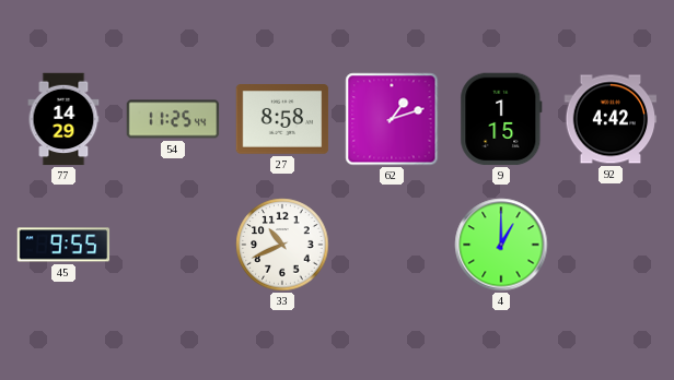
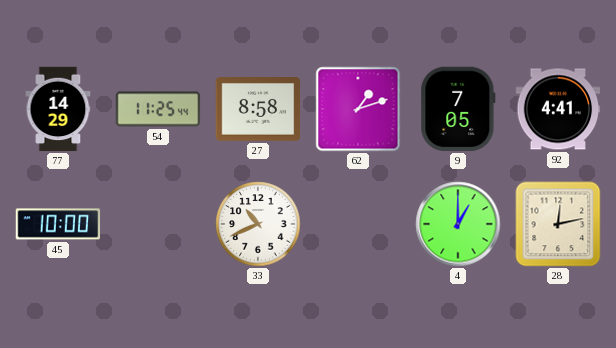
9: 1:15 -> 7:05 (458, 109)
92: 4:42 -> 4:41 (558, 109)
45: 9:55 -> 10:00 (58, 224)
28: none -> 12:13 (558, 224)
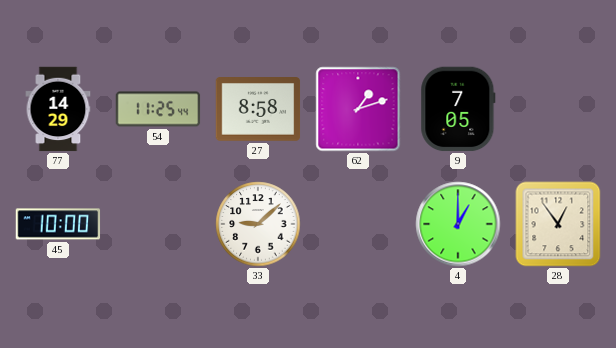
92: 4:41 -> none (558, 109)
33: 10:41 -> 9:08 (258, 224)
28: 12:13 -> 12:54 (558, 224)
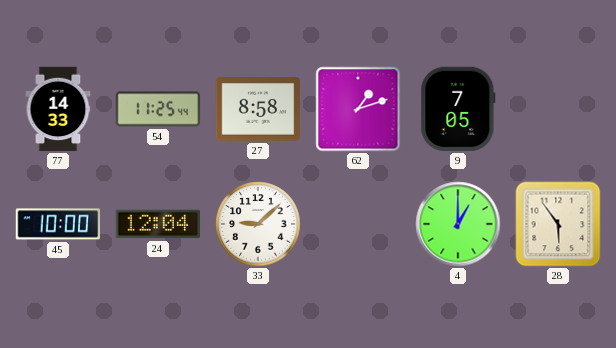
77: 14:29 -> 14:33 (58, 109)
24: none -> 12:04 (158, 224)
28: 12:54 -> 5:54 (558, 224)
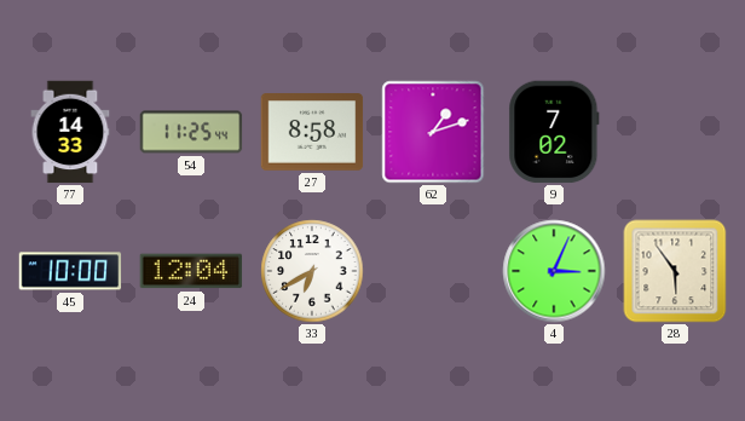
9: 7:05 -> 7:02 (554, 132)
33: 9:08 -> 6:40 (312, 271)
4: 1:00 -> 3:04 (554, 271)
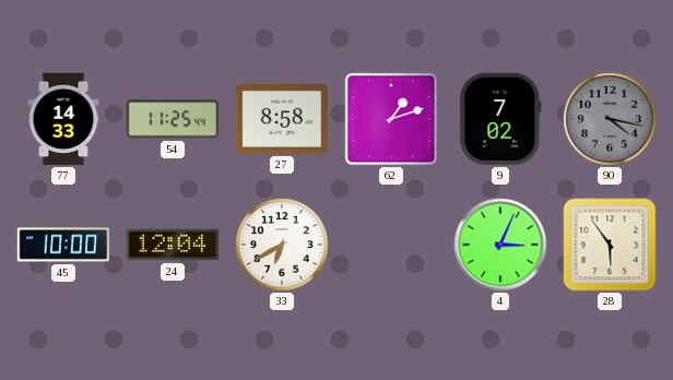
90: none -> 4:17 (610, 119)
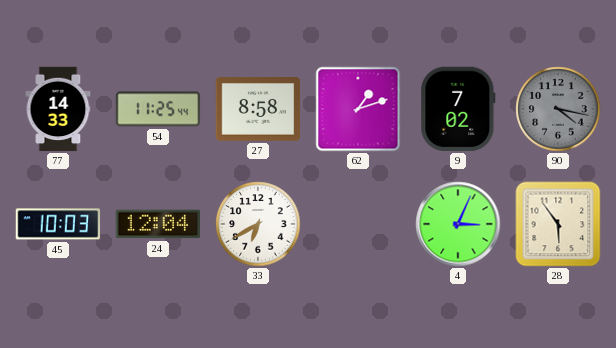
45: 10:00 -> 10:03 (58, 224)
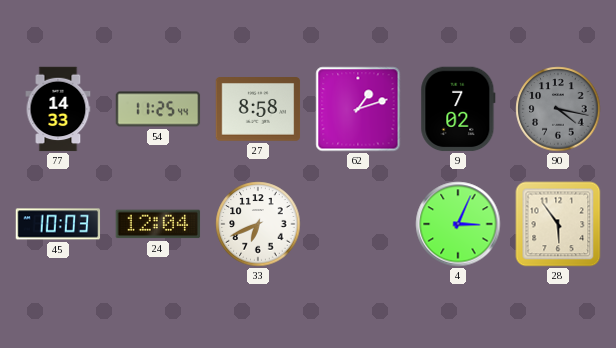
33: 6:40 -> 6:41 (258, 224)
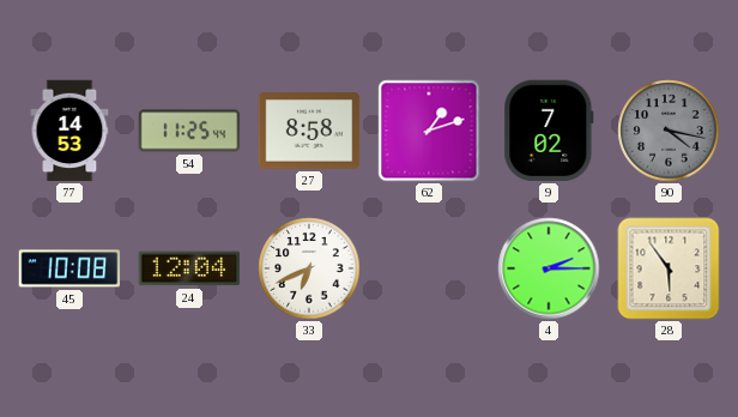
77: 14:33 -> 14:53 (69, 131)
45: 10:03 -> 10:08 (69, 268)
4: 3:04 -> 2:15 (549, 268)
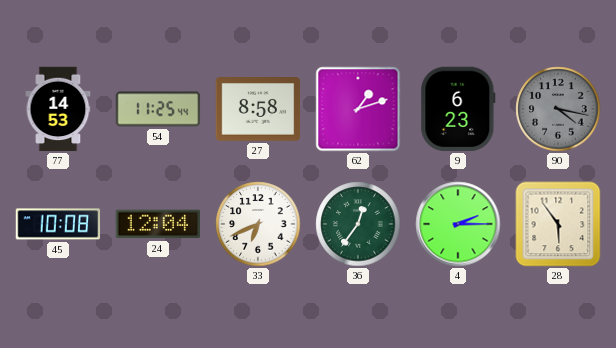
9: 7:02 -> 6:23 (458, 109)
36: none -> 12:36 (358, 224)
